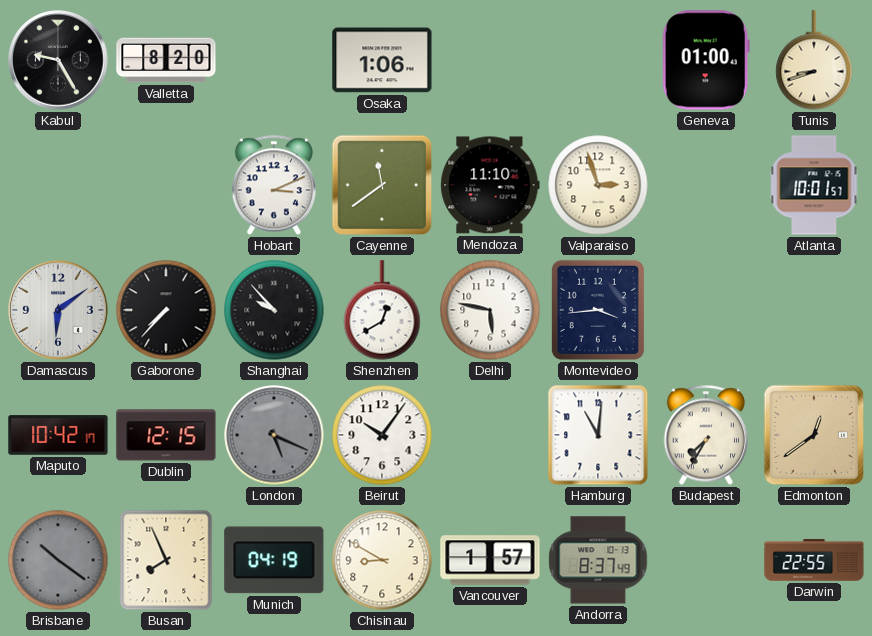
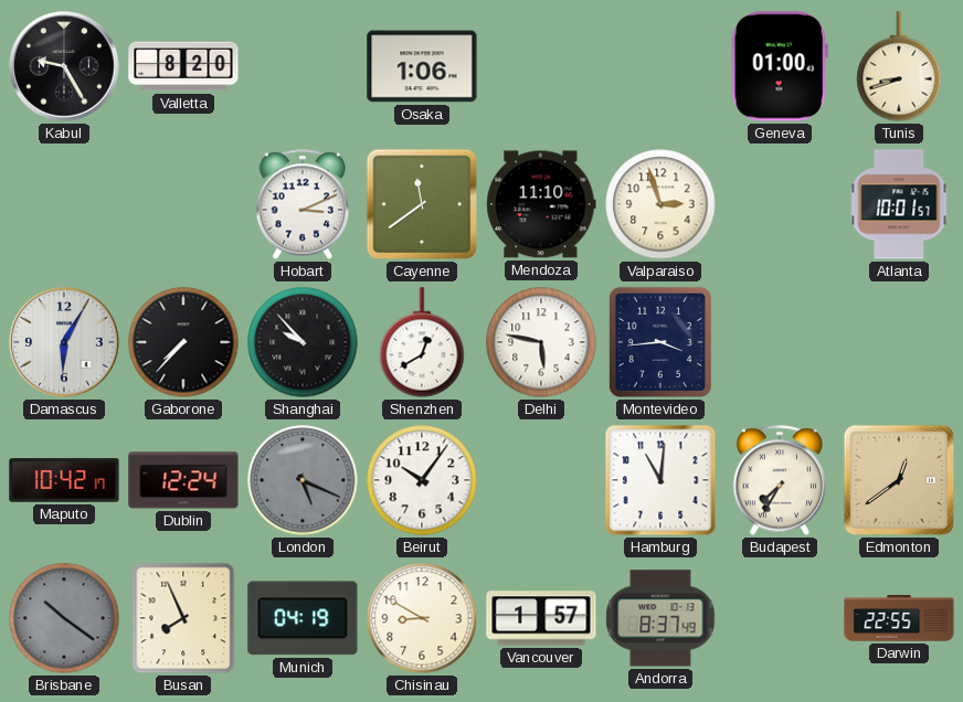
Damascus: 6:09 -> 6:05 (64, 342)
Dublin: 12:15 -> 12:24 (183, 480)
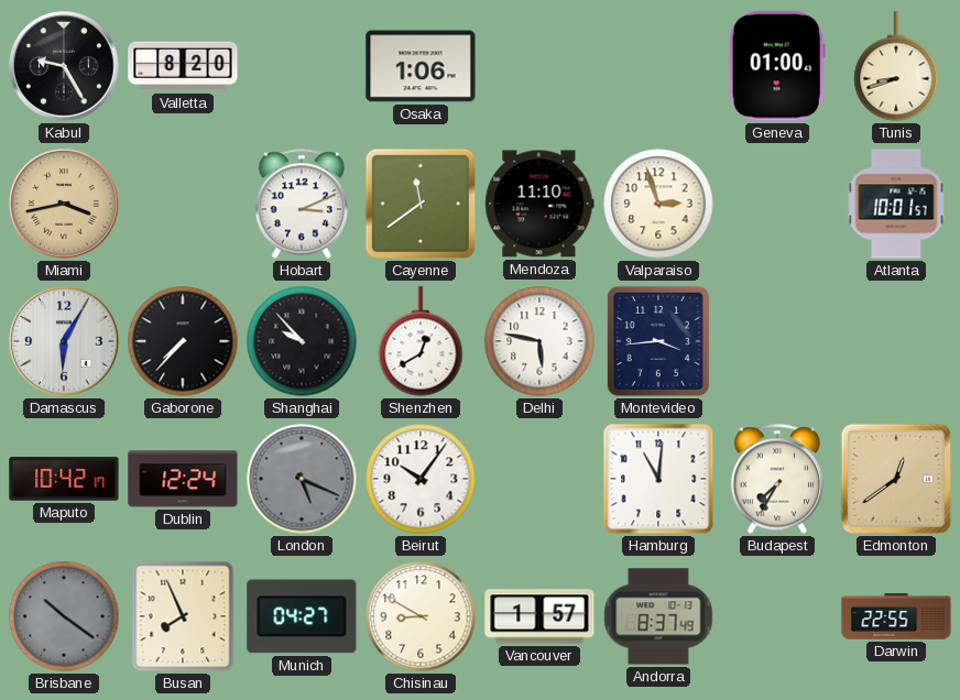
Miami: none -> 3:43 (64, 204)
Munich: 04:19 -> 04:27 (302, 616)
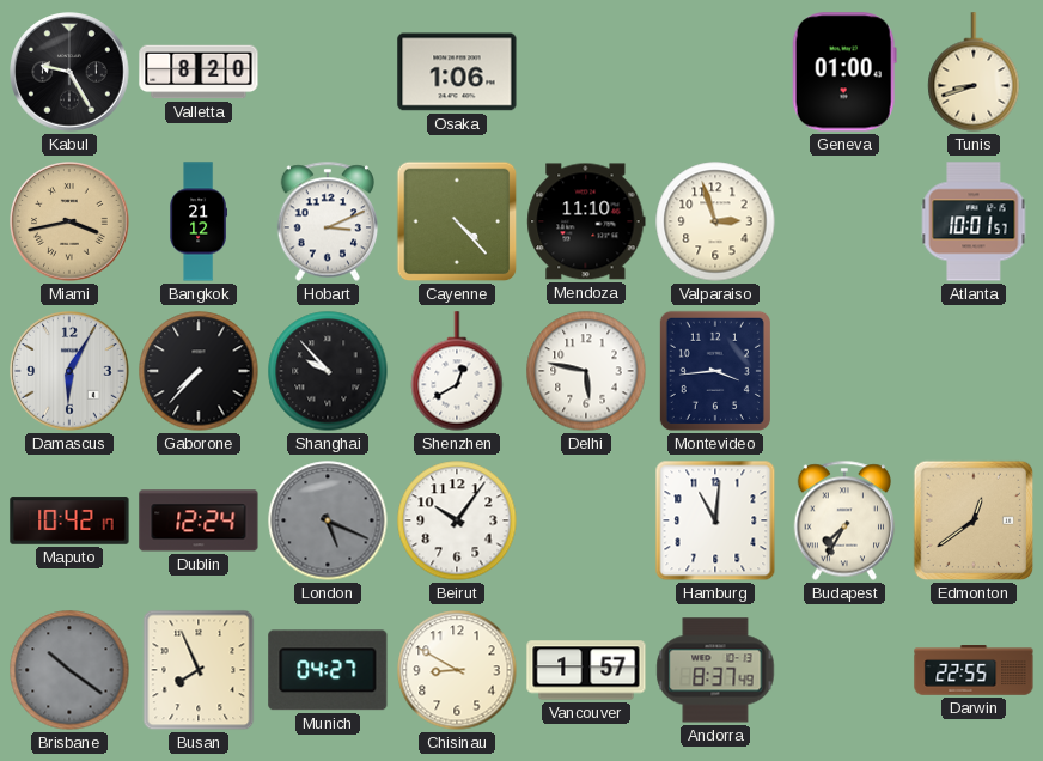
Bangkok: none -> 21:12 (197, 221)
Cayenne: 11:39 -> 4:23 (457, 221)
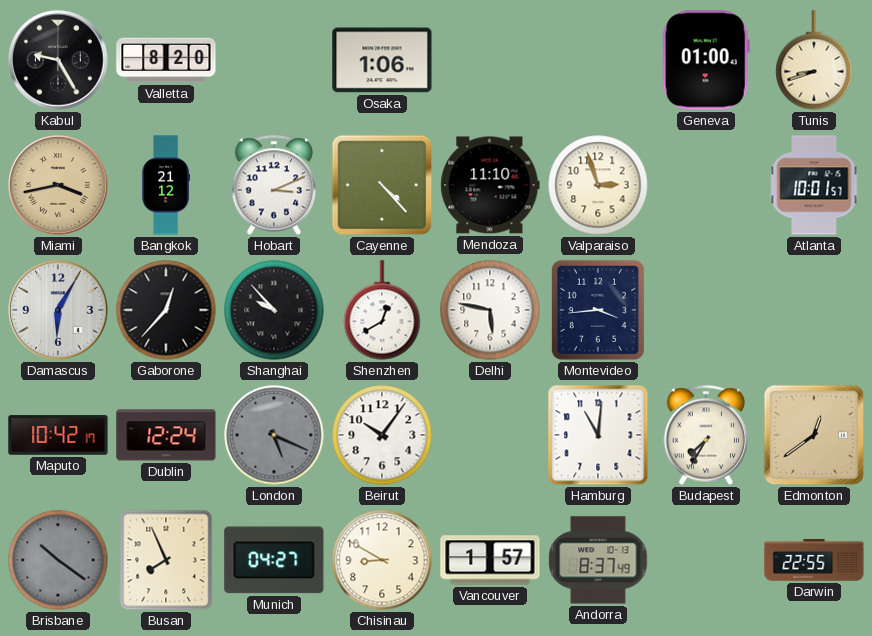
Gaborone: 7:37 -> 12:37 (166, 310)
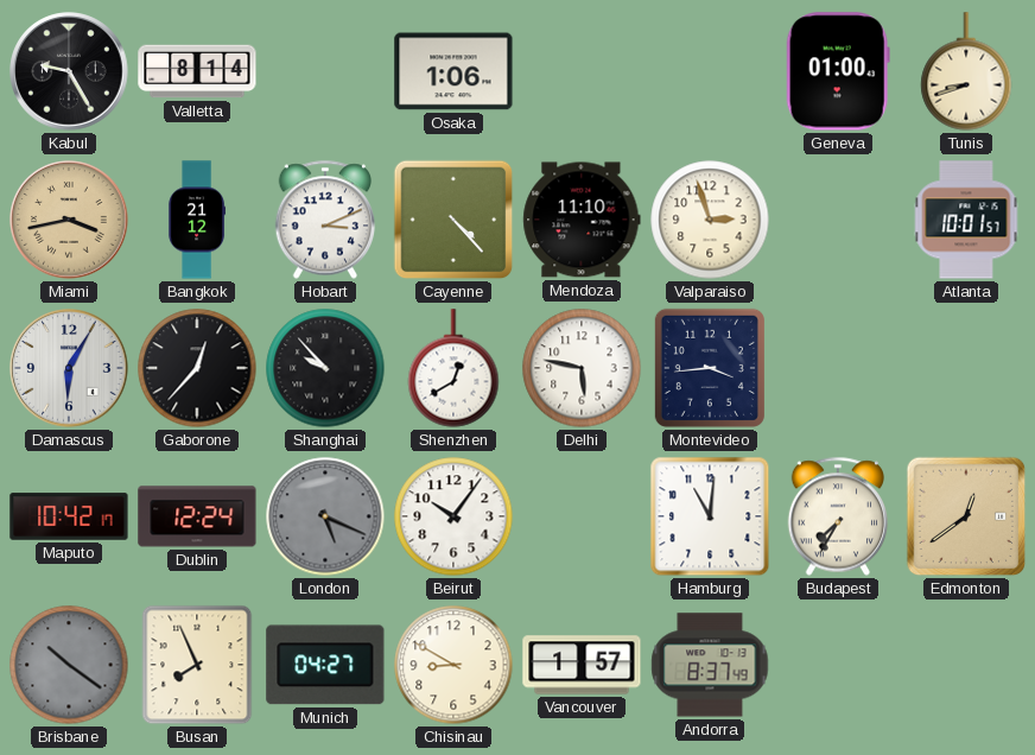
Valletta: 8:20 -> 8:14 (197, 71)
Darwin: 22:55 -> none (814, 560)
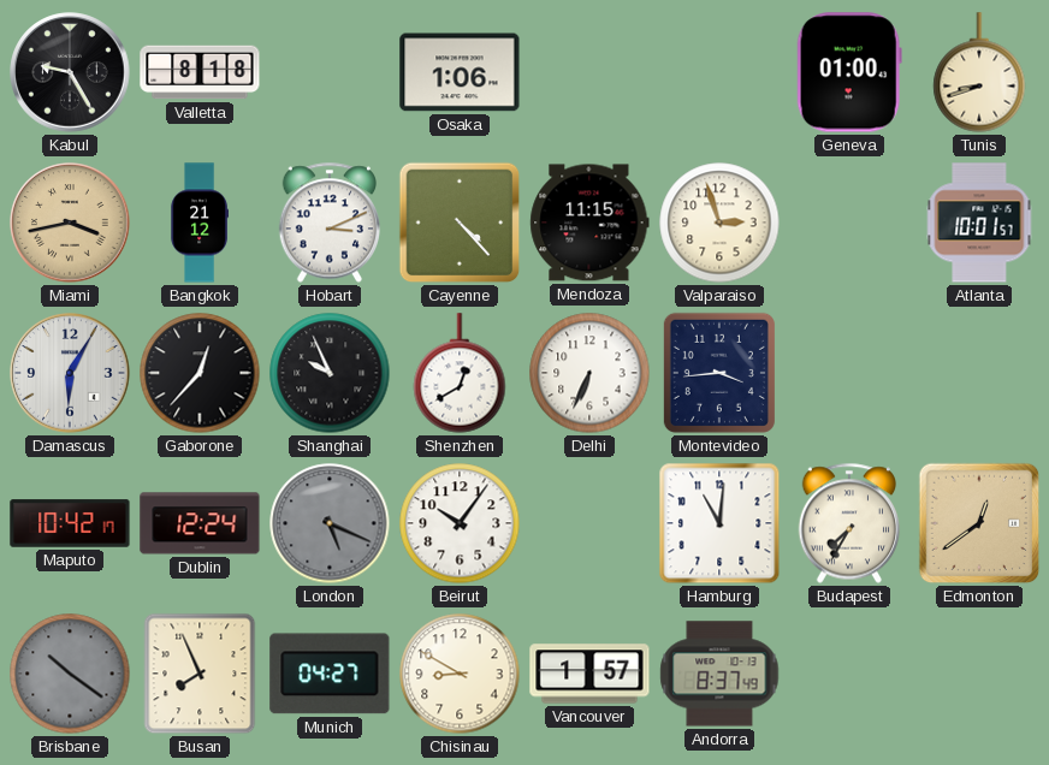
Valletta: 8:14 -> 8:18 (200, 72)
Mendoza: 11:10 -> 11:15 (589, 223)
Shanghai: 9:53 -> 9:56 (330, 373)
Delhi: 5:47 -> 6:34 (589, 373)
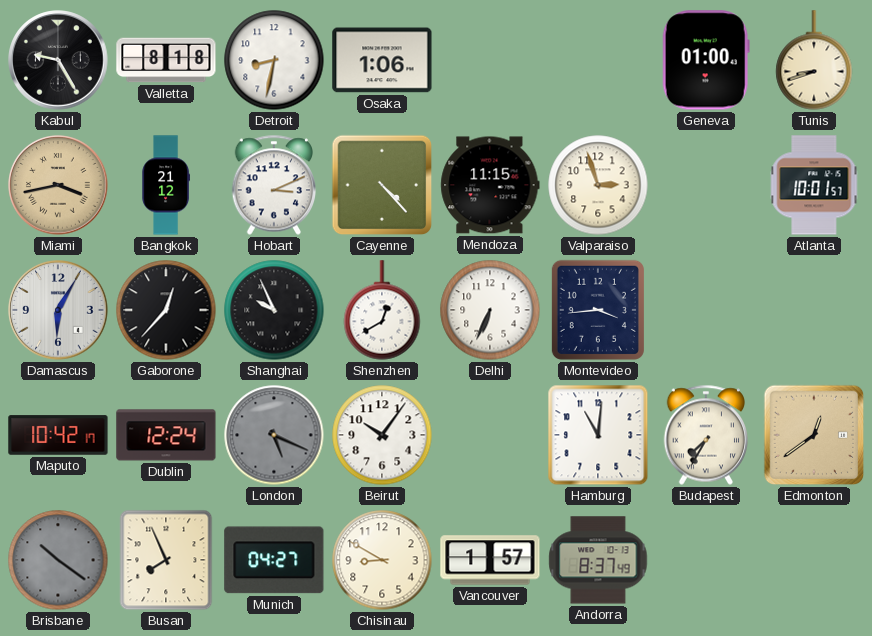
Detroit: none -> 8:32 (274, 60)
